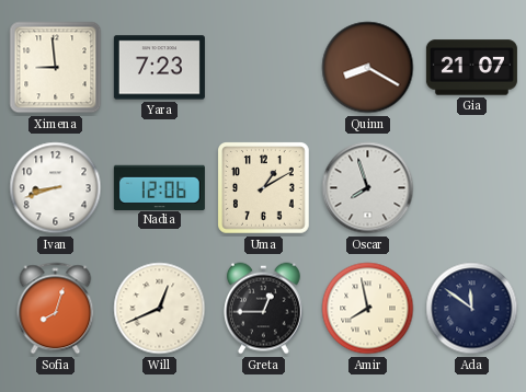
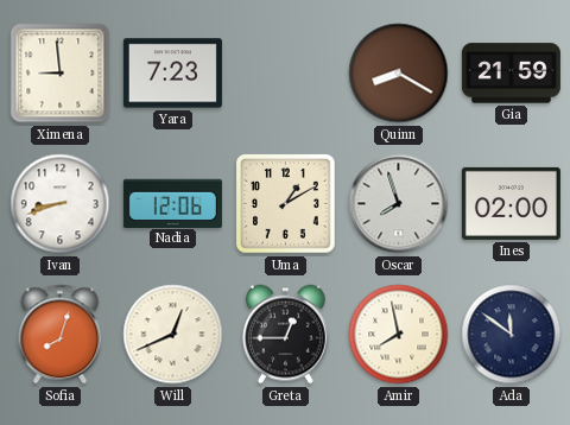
Gia: 21:07 -> 21:59 (511, 74)
Ines: none -> 02:00 (511, 203)
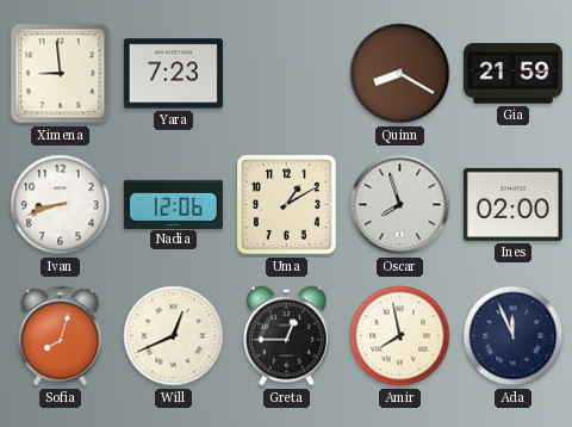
Ada: 11:51 -> 11:56 (514, 336)
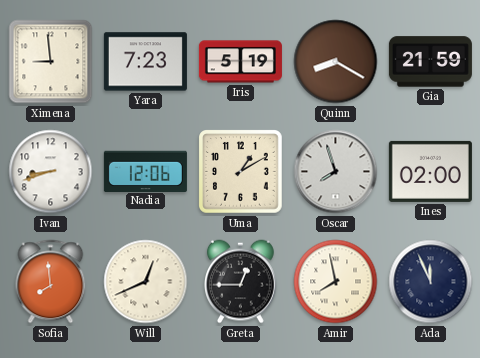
Iris: none -> 5:19 (240, 62)
Sofia: 8:03 -> 7:59 (51, 282)
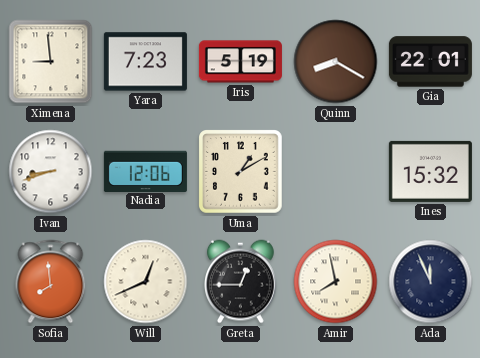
Gia: 21:59 -> 22:01 (430, 62)
Oscar: 7:57 -> none (336, 172)
Ines: 02:00 -> 15:32 (430, 171)
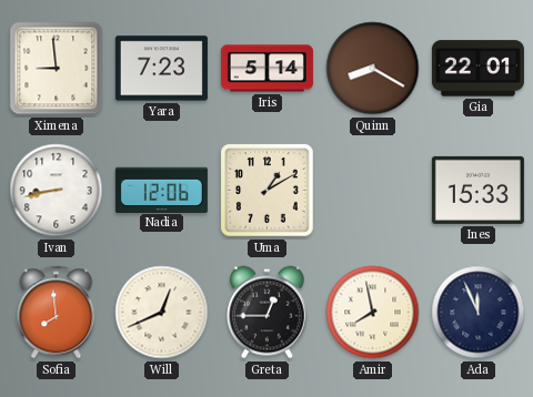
Iris: 5:19 -> 5:14 (266, 69)
Ivan: 8:42 -> 8:43 (57, 191)
Ines: 15:32 -> 15:33 (477, 190)
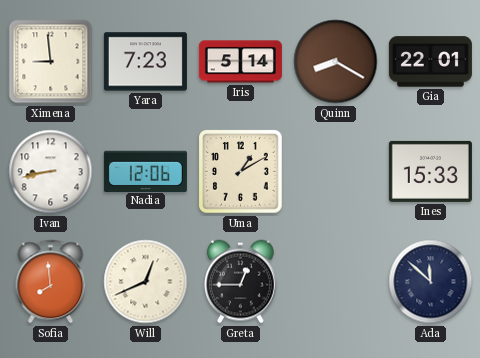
Amir: 7:58 -> none (373, 313)
Ada: 11:56 -> 11:52 (431, 282)
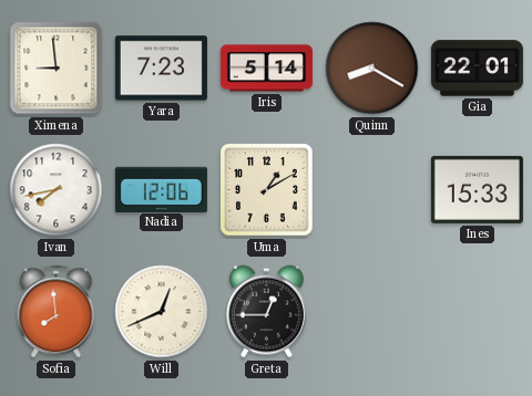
Ivan: 8:43 -> 7:43 (57, 190)
Ada: 11:52 -> none (431, 282)
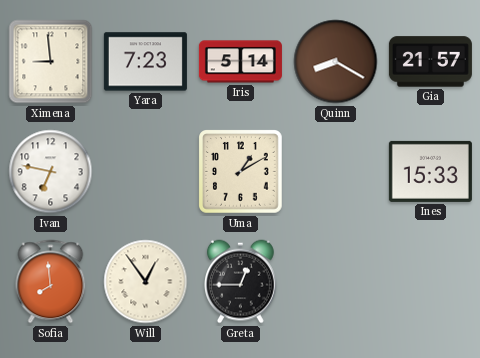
Gia: 22:01 -> 21:57 (430, 62)
Ivan: 7:43 -> 6:47 (51, 172)
Nadia: 12:06 -> none (161, 189)
Will: 12:41 -> 12:54 (146, 282)
